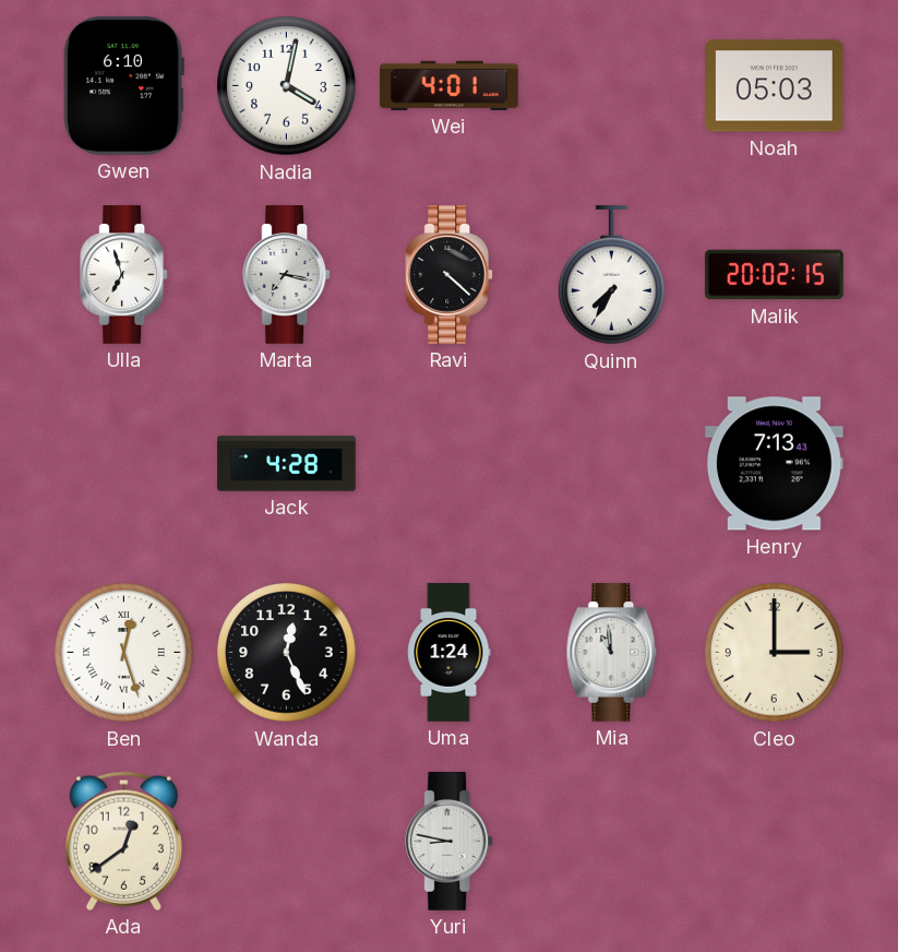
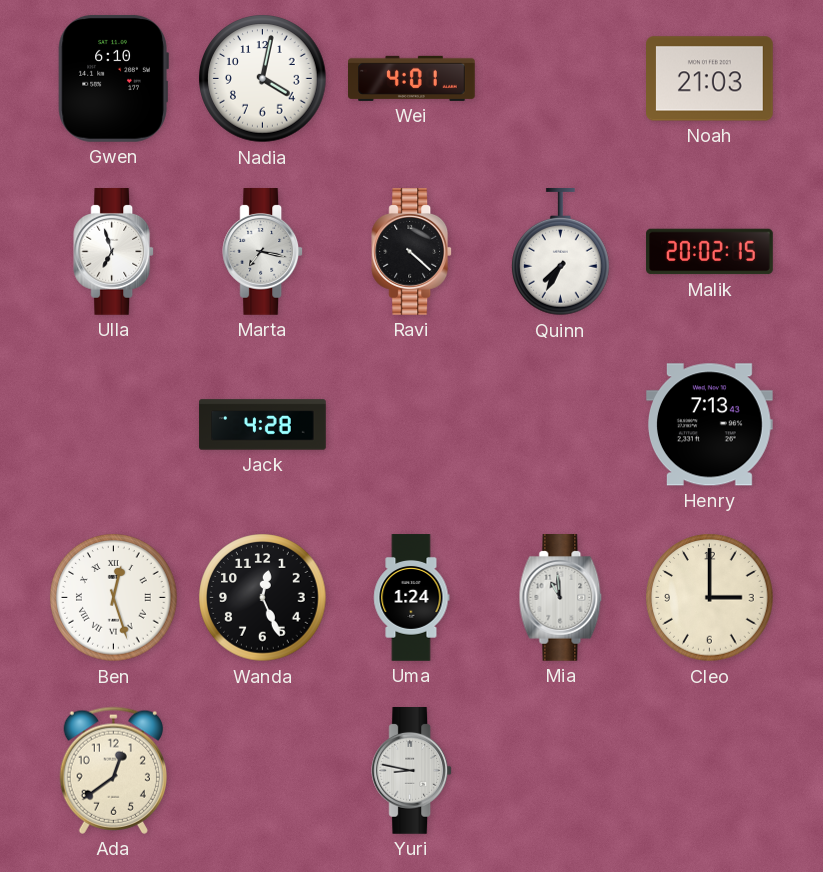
Noah: 05:03 -> 21:03 (710, 79)
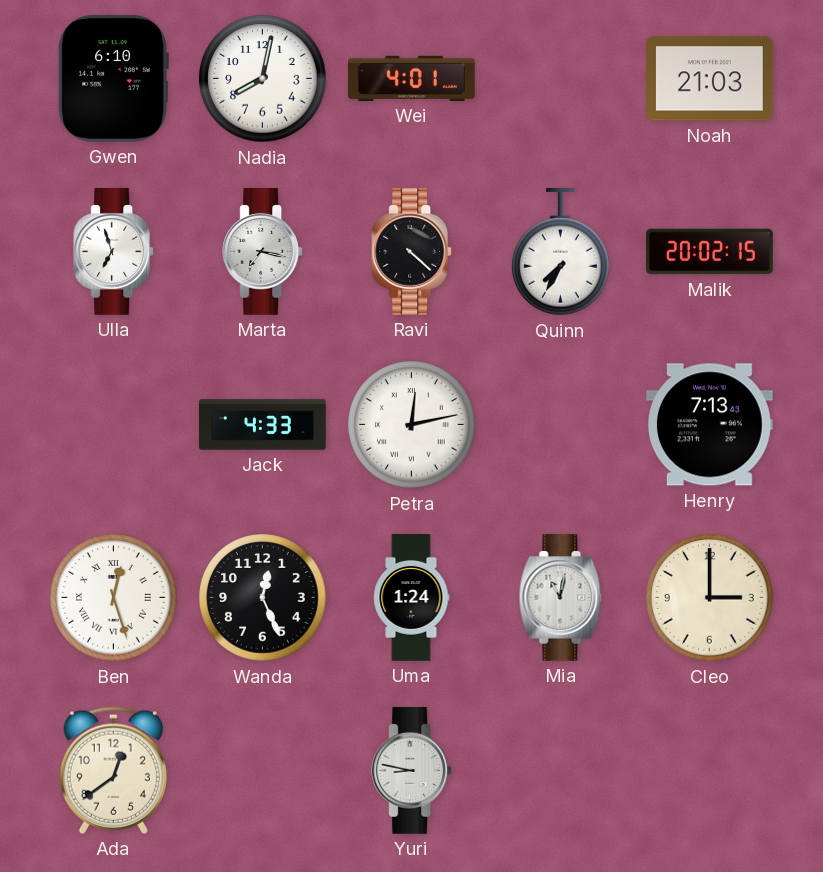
Nadia: 4:02 -> 8:02 (263, 79)
Jack: 4:28 -> 4:33 (263, 425)
Petra: none -> 12:13 (412, 425)
Mia: 10:59 -> 11:02 (561, 598)
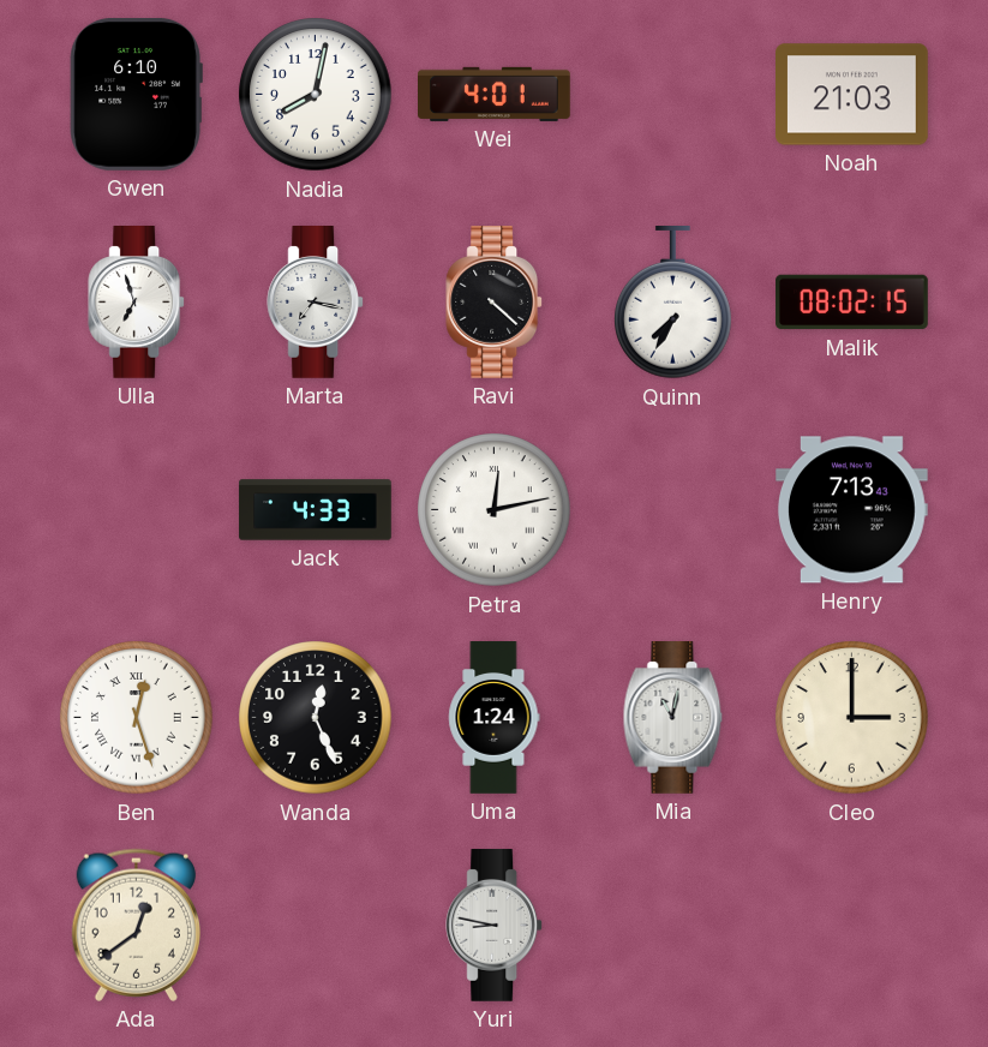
Malik: 20:02 -> 08:02 (852, 303)
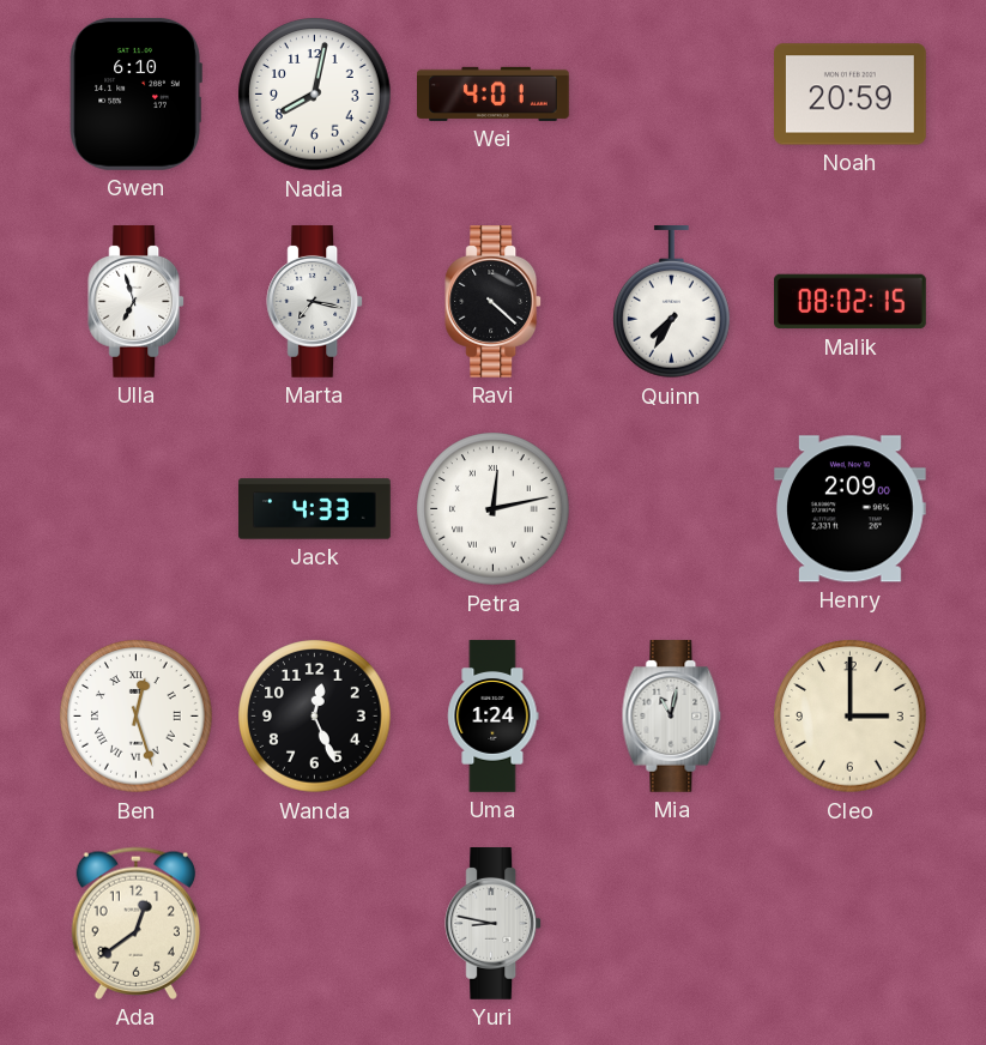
Noah: 21:03 -> 20:59 (851, 95)
Henry: 7:13 -> 2:09 (849, 509)
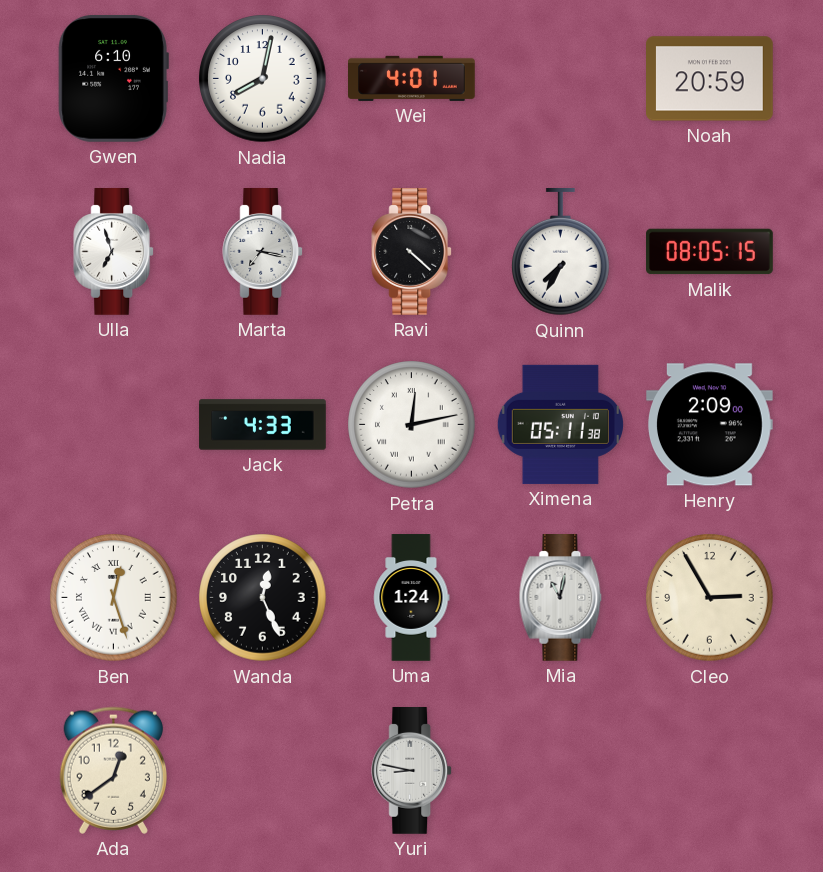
Malik: 08:02 -> 08:05 (710, 252)
Ximena: none -> 05:11 (560, 424)
Cleo: 3:00 -> 2:55 (710, 598)
